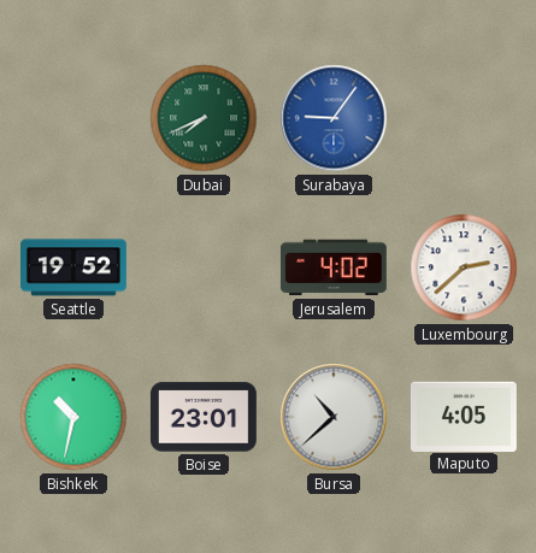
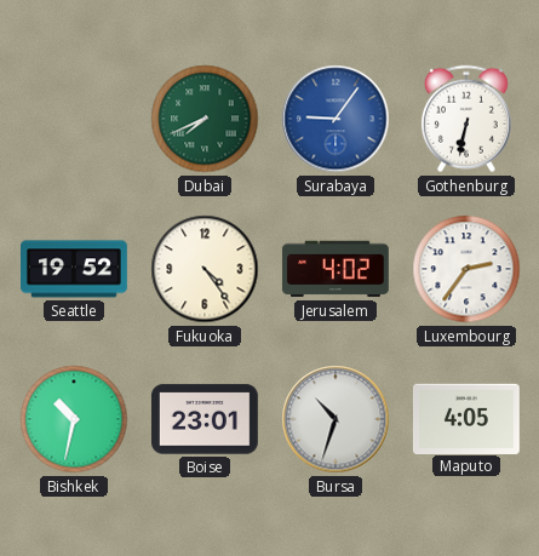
Gothenburg: none -> 6:32 (466, 119)
Fukuoka: none -> 4:24 (205, 269)
Luxembourg: 2:38 -> 2:36 (466, 269)
Bursa: 10:38 -> 10:33 (336, 419)
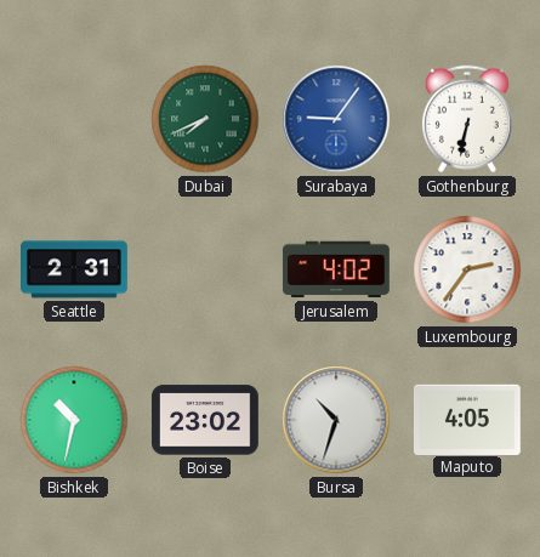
Seattle: 19:52 -> 2:31 (75, 269)
Fukuoka: 4:24 -> none (205, 269)
Boise: 23:01 -> 23:02 (205, 420)
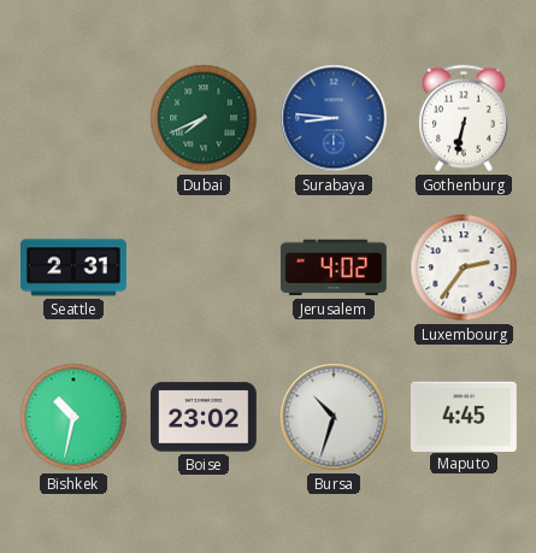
Surabaya: 9:06 -> 8:46 (334, 118)
Maputo: 4:05 -> 4:45 (464, 416)
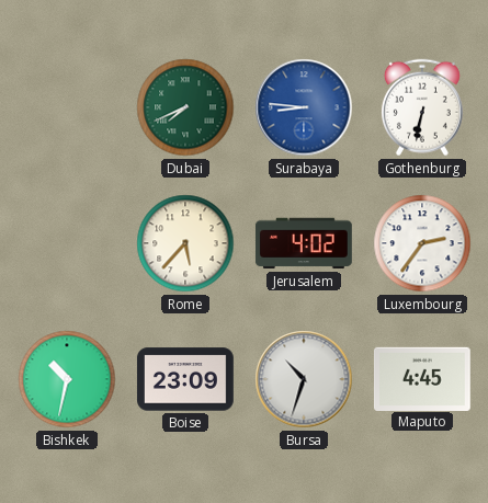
Seattle: 2:31 -> none (75, 267)
Rome: none -> 5:37 (185, 243)
Boise: 23:02 -> 23:09 (185, 379)
